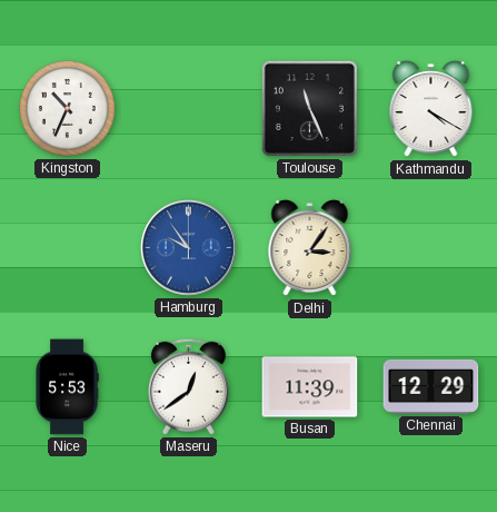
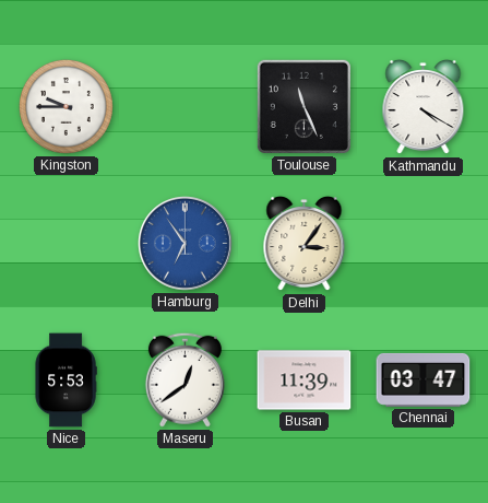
Kingston: 10:34 -> 9:45 (66, 106)
Hamburg: 9:54 -> 6:54 (186, 244)
Chennai: 12:29 -> 03:47 (424, 379)
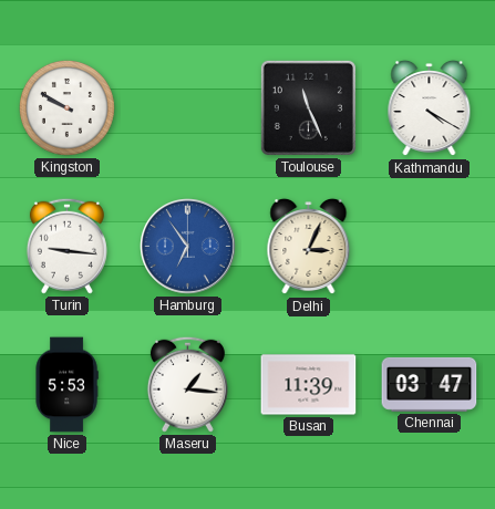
Kingston: 9:45 -> 9:50 (66, 107)
Turin: none -> 9:16 (66, 246)
Delhi: 3:06 -> 3:04 (309, 247)
Maseru: 12:39 -> 1:16 (187, 384)
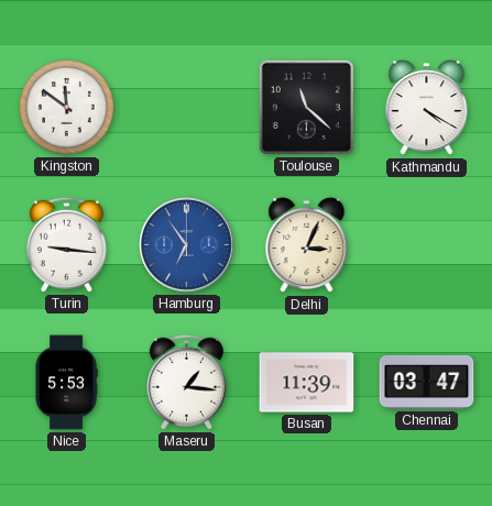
Kingston: 9:50 -> 11:51 (66, 107)
Toulouse: 11:26 -> 11:22 (306, 107)
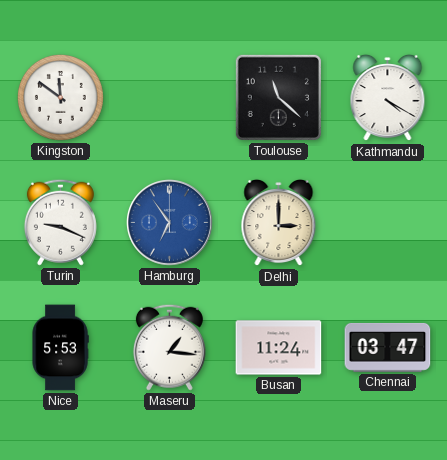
Turin: 9:16 -> 9:19 (60, 222)
Delhi: 3:04 -> 3:00 (279, 223)
Busan: 11:39 -> 11:24 (279, 348)
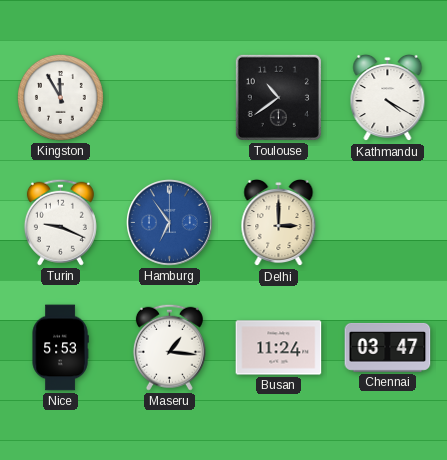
Kingston: 11:51 -> 11:55 (60, 97)
Toulouse: 11:22 -> 10:39 (278, 97)
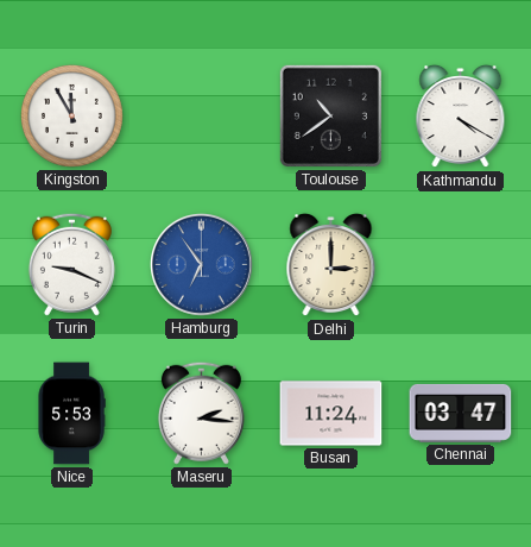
Maseru: 1:16 -> 2:16 (201, 413)
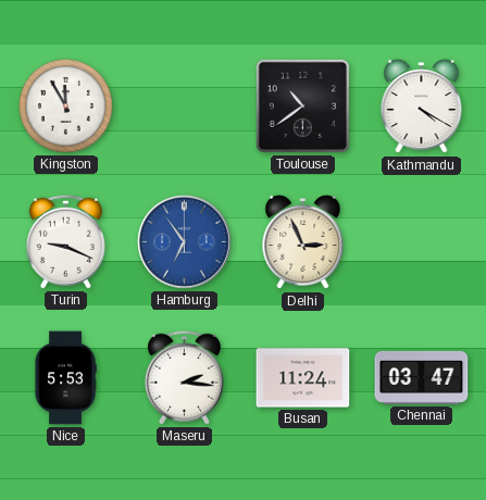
Delhi: 3:00 -> 2:56 (303, 242)
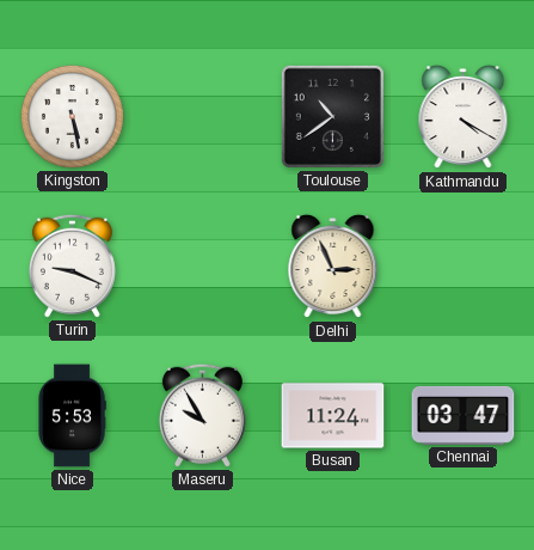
Kingston: 11:55 -> 5:28 (72, 116)
Hamburg: 6:54 -> none (185, 242)
Maseru: 2:16 -> 9:55 (202, 415)
